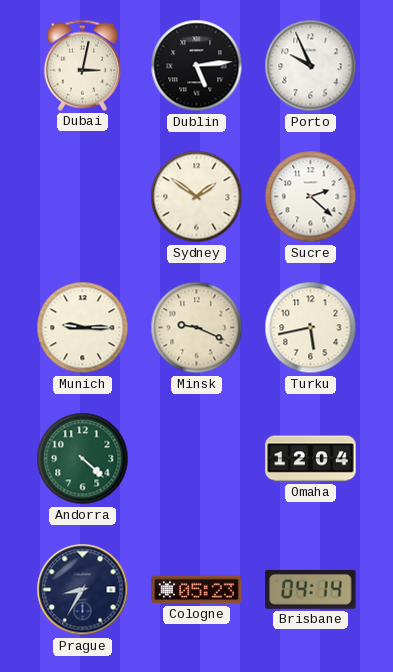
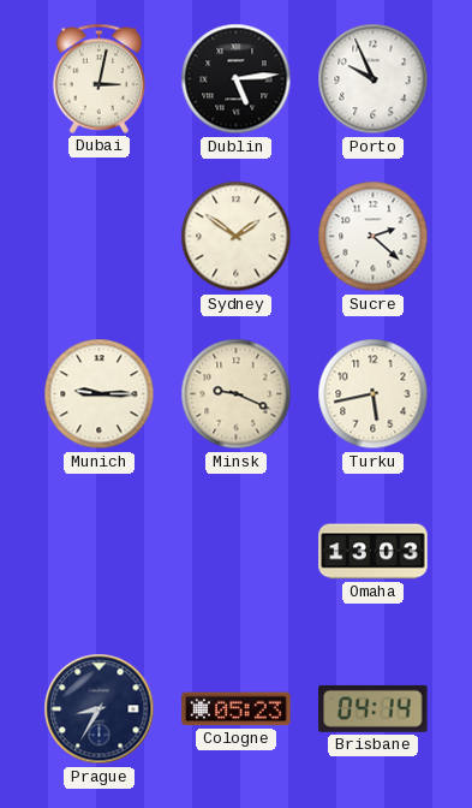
Andorra: 4:22 -> none (83, 459)
Omaha: 12:04 -> 13:03 (374, 552)
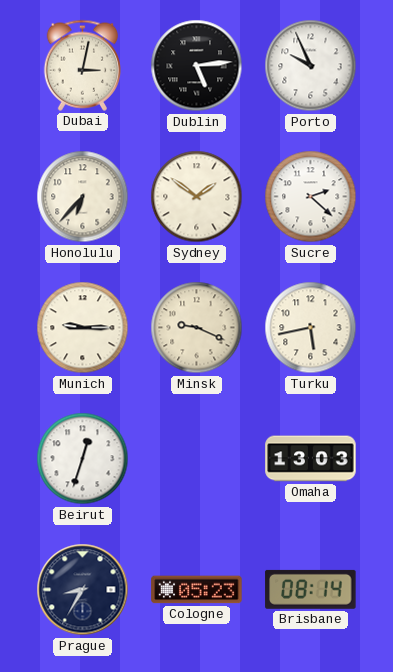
Honolulu: none -> 6:37 (83, 197)
Beirut: none -> 12:33 (83, 459)
Brisbane: 04:14 -> 08:14 (311, 589)
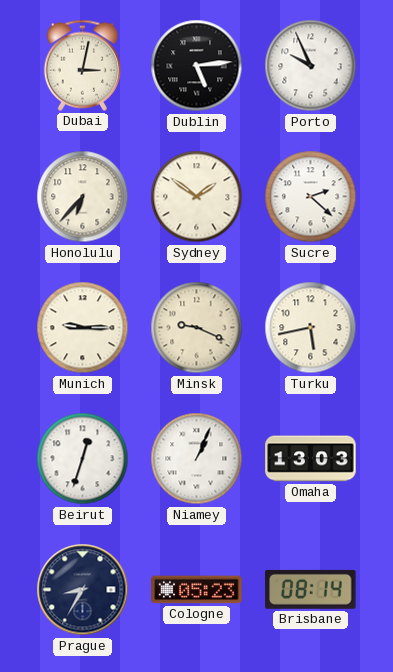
Niamey: none -> 1:04 (197, 459)
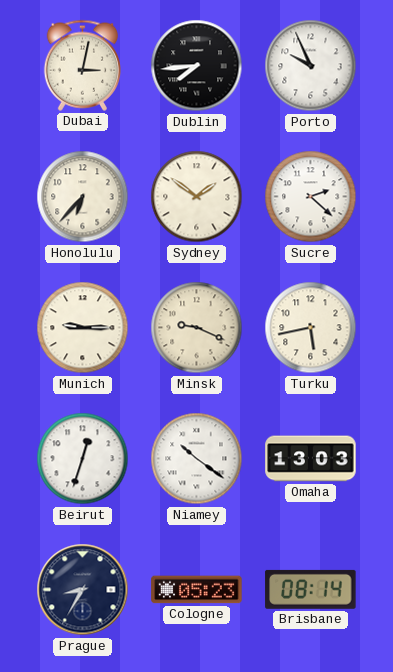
Dublin: 5:14 -> 7:44 (197, 66)
Niamey: 1:04 -> 10:21 (197, 459)
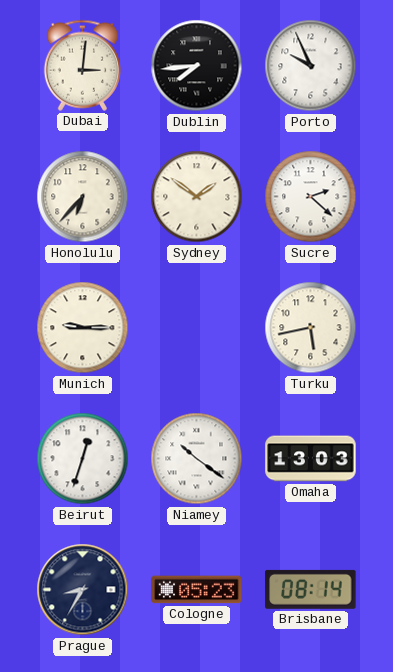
Dubai: 3:02 -> 3:01 (82, 65)
Minsk: 9:19 -> none (197, 328)
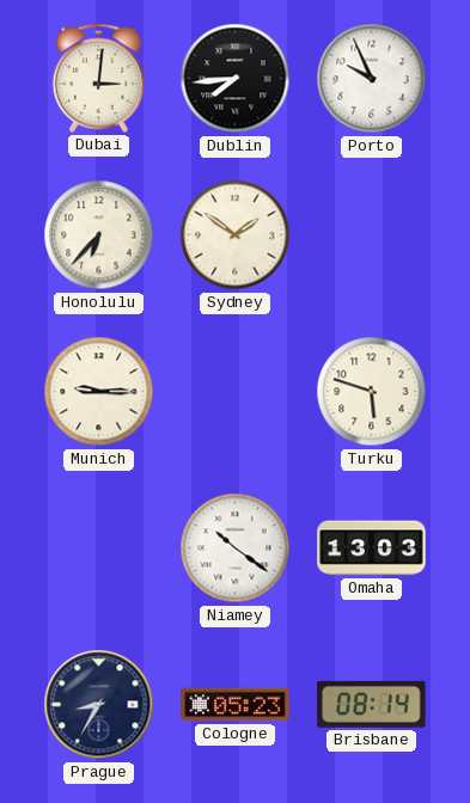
Sucre: 2:22 -> none (311, 197)
Turku: 5:43 -> 5:48 (372, 392)
Beirut: 12:33 -> none (83, 459)
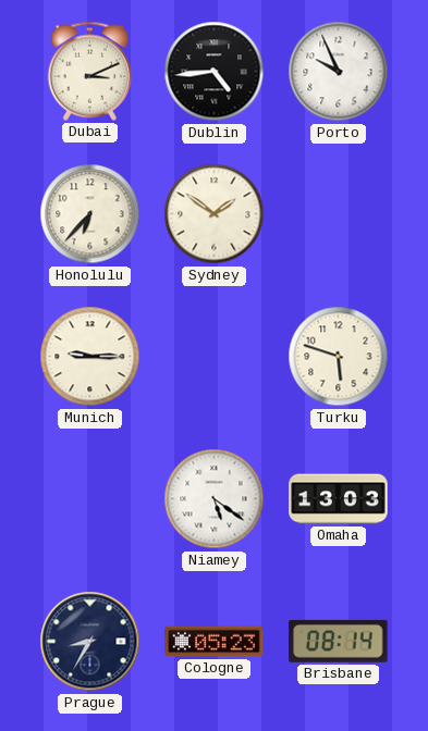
Dubai: 3:01 -> 3:11 (89, 71)
Dublin: 7:44 -> 4:44 (215, 72)
Niamey: 10:21 -> 5:21 (215, 499)
